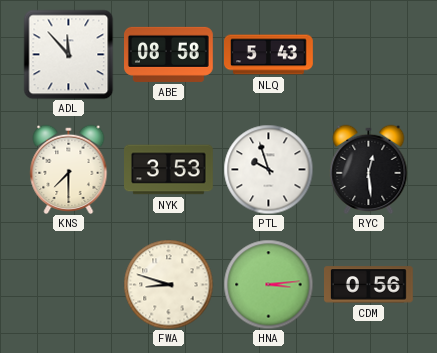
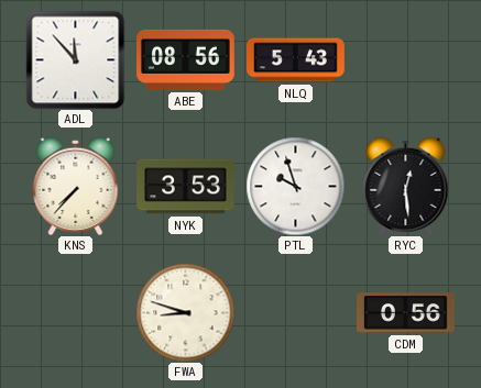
ABE: 08:58 -> 08:56 (186, 59)
KNS: 7:30 -> 7:37 (76, 186)
HNA: 3:14 -> none (268, 284)
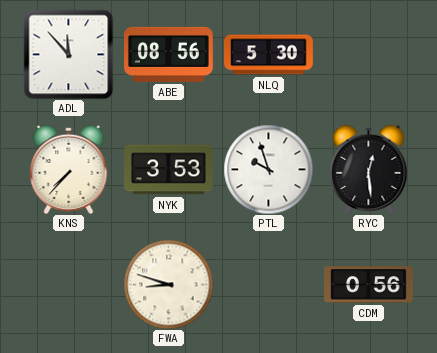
NLQ: 5:43 -> 5:30 (269, 55)
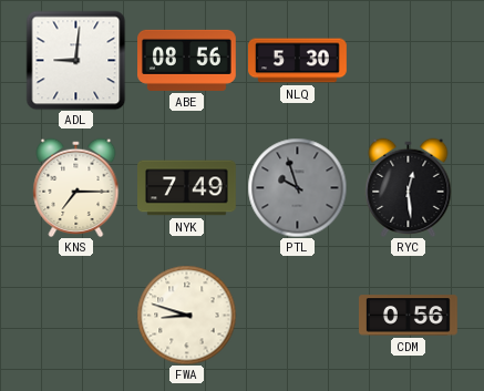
ADL: 11:53 -> 9:01 (75, 60)
KNS: 7:37 -> 7:15 (76, 187)
NYK: 3:53 -> 7:49 (187, 188)
PTL dial: white -> grey (297, 187)
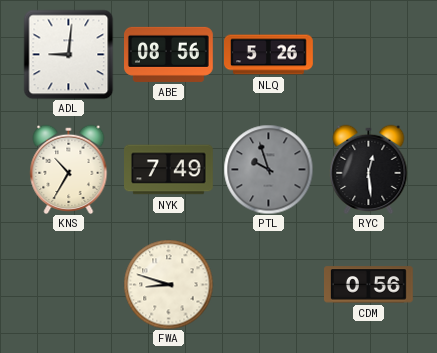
NLQ: 5:30 -> 5:26 (269, 55)
KNS: 7:15 -> 10:35 (69, 169)
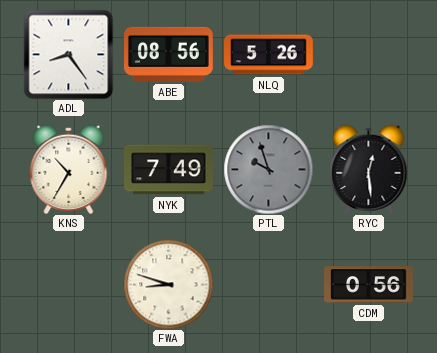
ADL: 9:01 -> 8:24 (68, 54)
